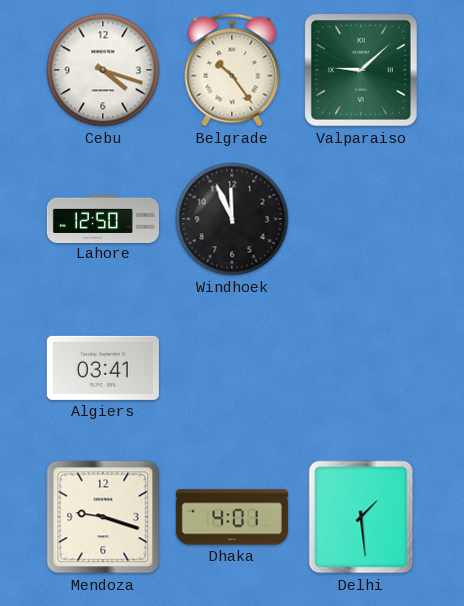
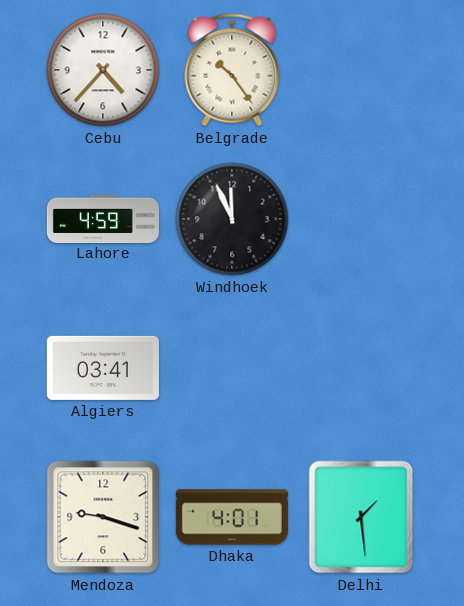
Cebu: 4:18 -> 4:37 (103, 70)
Valparaiso: 9:08 -> none (361, 70)
Lahore: 12:50 -> 4:59 (103, 218)
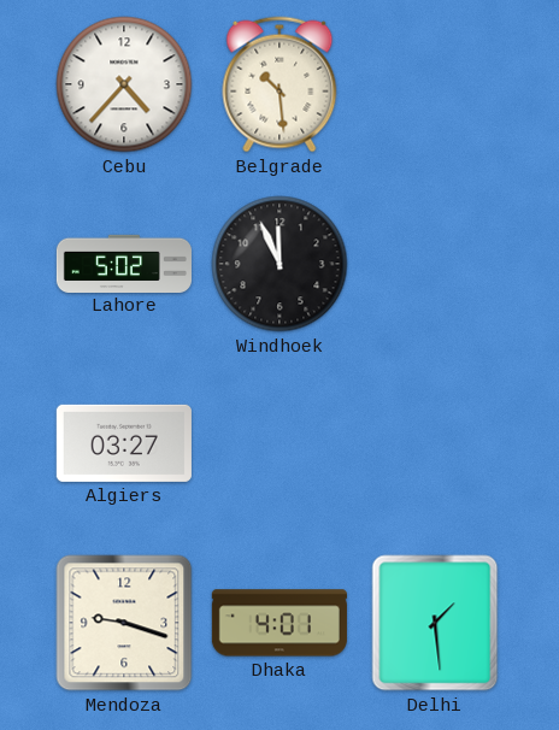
Belgrade: 10:24 -> 10:29 (279, 84)
Lahore: 4:59 -> 5:02 (124, 263)
Algiers: 03:41 -> 03:27 (124, 443)
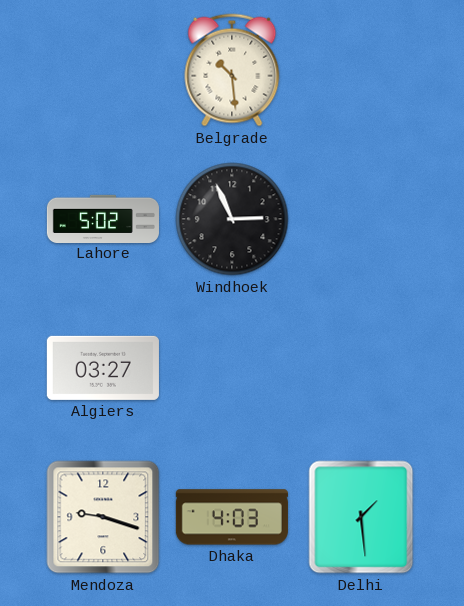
Cebu: 4:37 -> none (124, 84)
Windhoek: 11:56 -> 2:56 (232, 219)
Dhaka: 4:01 -> 4:03 (232, 517)
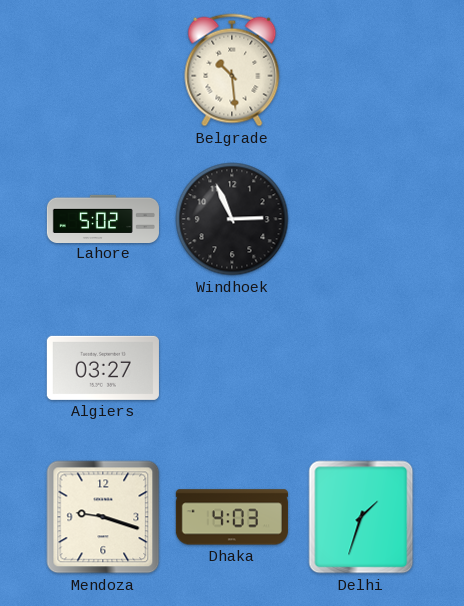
Delhi: 1:29 -> 1:33 (361, 517)
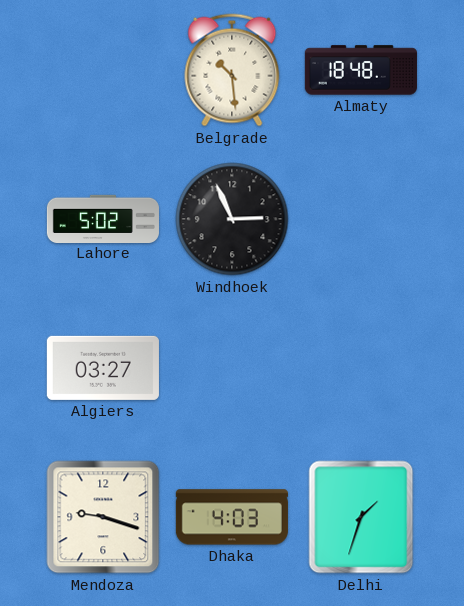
Almaty: none -> 18:48 (361, 70)
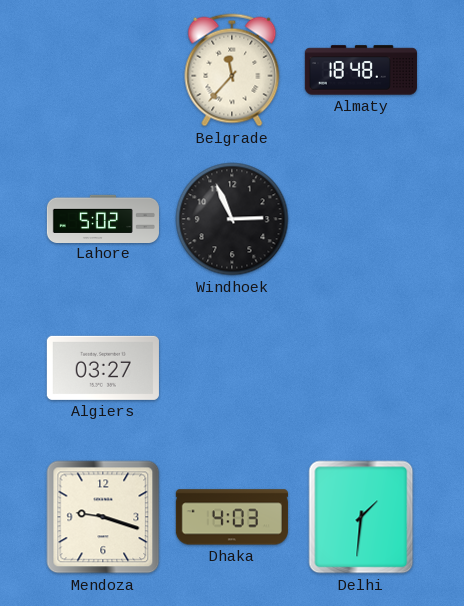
Belgrade: 10:29 -> 11:37 (232, 70)
Delhi: 1:33 -> 1:31 (361, 517)
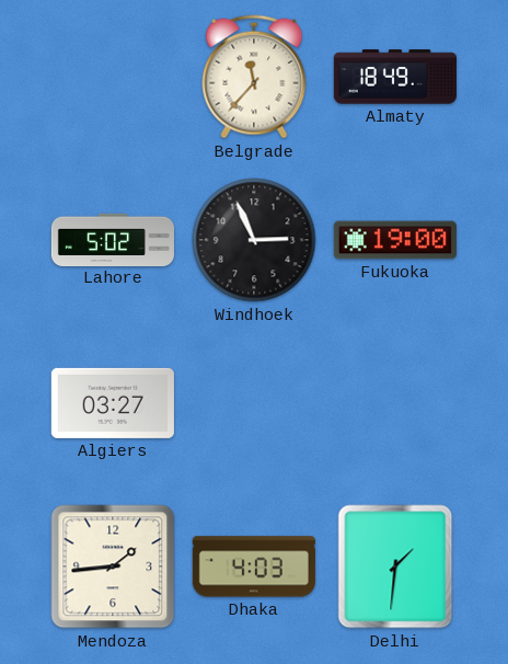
Almaty: 18:48 -> 18:49 (395, 77)
Fukuoka: none -> 19:00 (395, 240)
Mendoza: 9:18 -> 1:44 (113, 566)
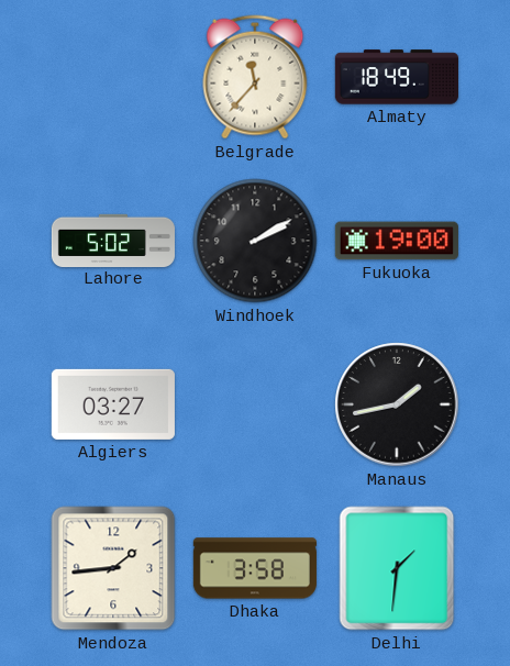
Windhoek: 2:56 -> 2:10 (255, 241)
Manaus: none -> 1:43 (397, 404)
Dhaka: 4:03 -> 3:58 (255, 568)
